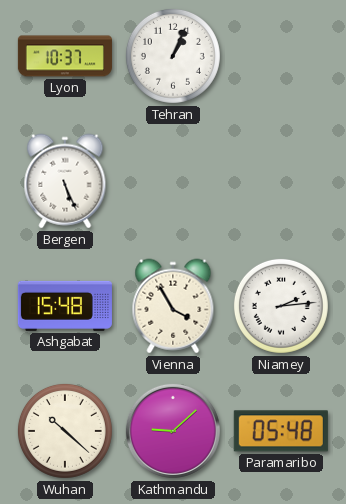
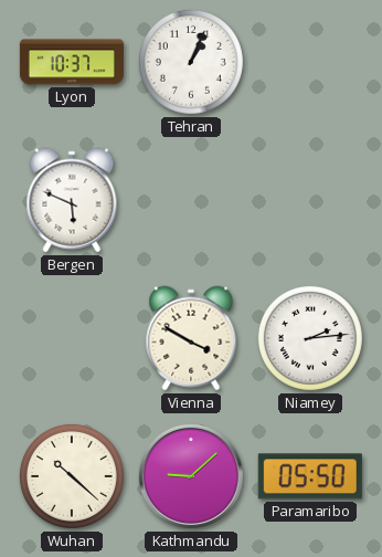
Bergen: 5:26 -> 5:49 (72, 200)
Ashgabat: 15:48 -> none (65, 306)
Vienna: 3:55 -> 3:50 (191, 338)
Paramaribo: 05:48 -> 05:50 (310, 476)
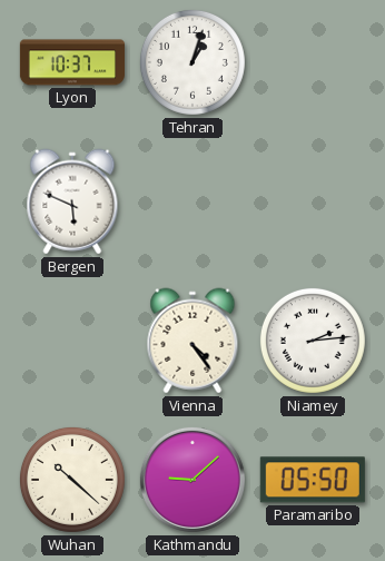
Tehran: 1:04 -> 1:03 (192, 62)
Vienna: 3:50 -> 4:24 (192, 341)
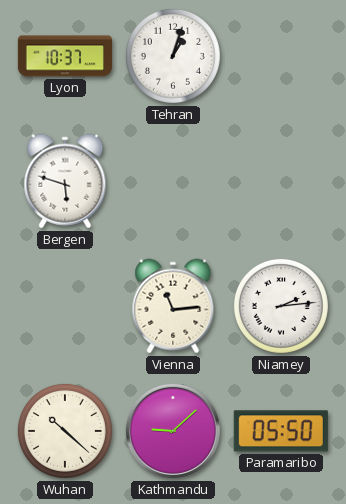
Bergen: 5:49 -> 5:48 (65, 181)
Vienna: 4:24 -> 11:14 (173, 306)
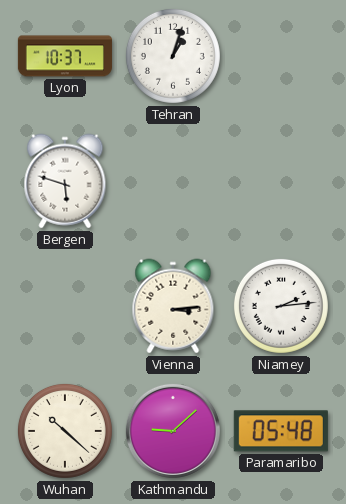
Vienna: 11:14 -> 3:14 (173, 306)
Paramaribo: 05:50 -> 05:48 (281, 431)
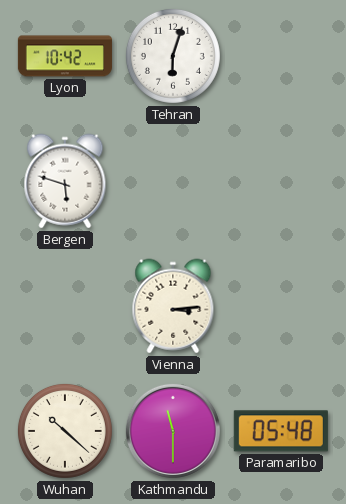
Lyon: 10:37 -> 10:42 (65, 56)
Tehran: 1:03 -> 6:03 (173, 56)
Niamey: 2:14 -> none (281, 306)
Kathmandu: 9:08 -> 11:30 (173, 431)
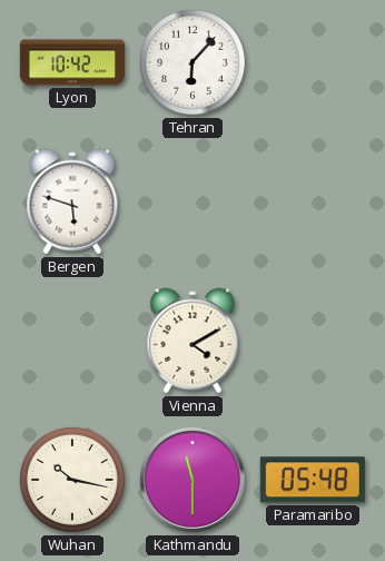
Tehran: 6:03 -> 6:07 (192, 62)
Vienna: 3:14 -> 4:10 (192, 341)
Wuhan: 10:22 -> 10:17 (72, 480)
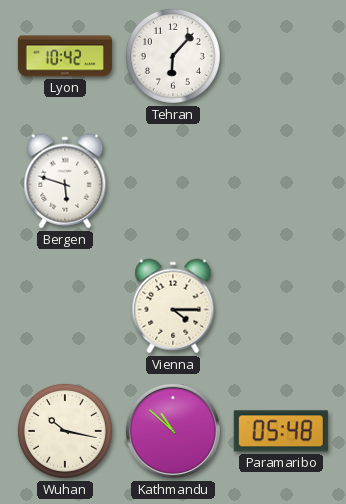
Vienna: 4:10 -> 4:15 (173, 306)
Kathmandu: 11:30 -> 10:52 (173, 431)
